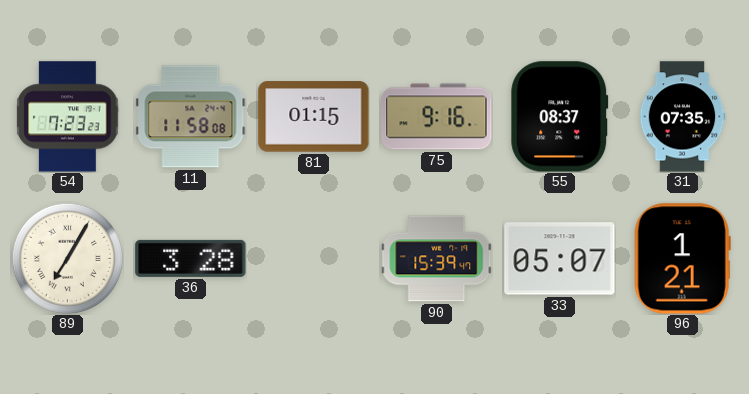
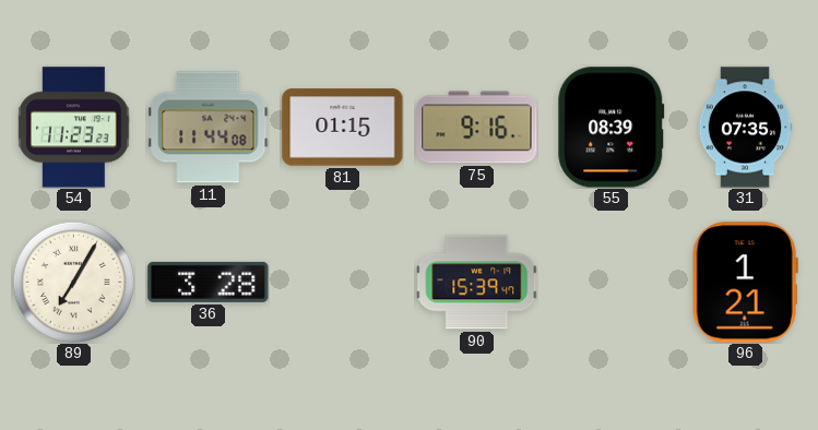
54: 7:23 -> 11:23 (74, 128)
11: 11:58 -> 11:44 (209, 128)
55: 08:37 -> 08:39 (612, 128)
33: 05:07 -> none (560, 259)
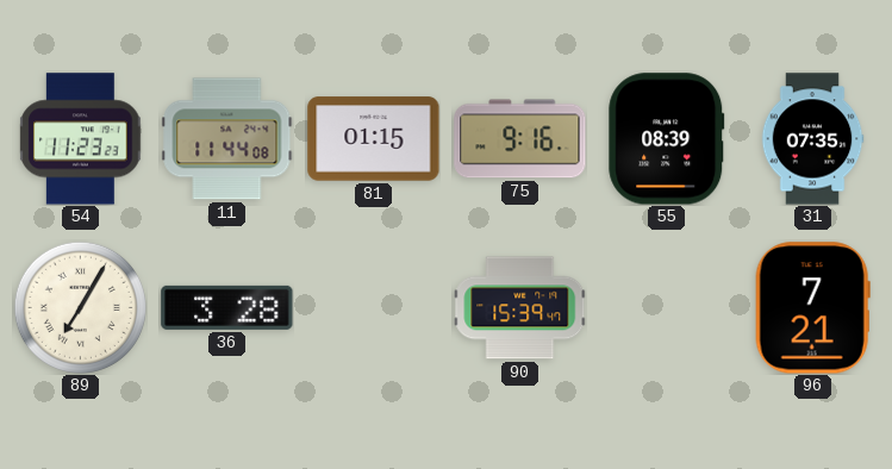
96: 1:21 -> 7:21 (812, 308)
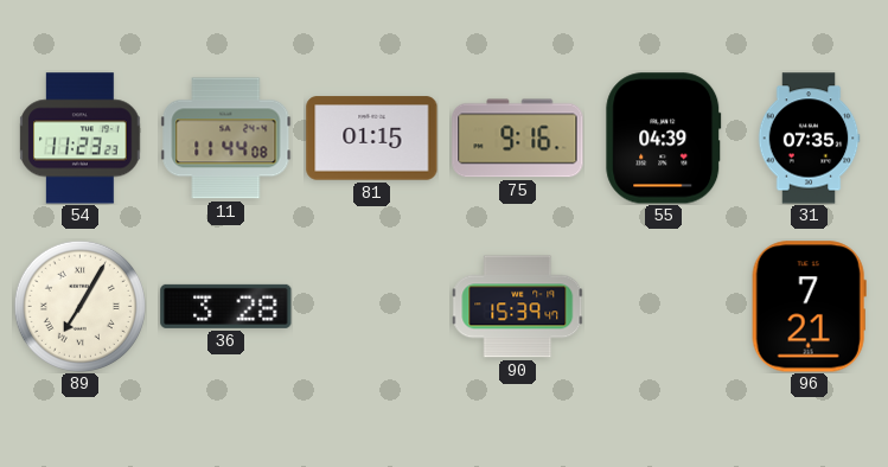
55: 08:39 -> 04:39 (664, 139)
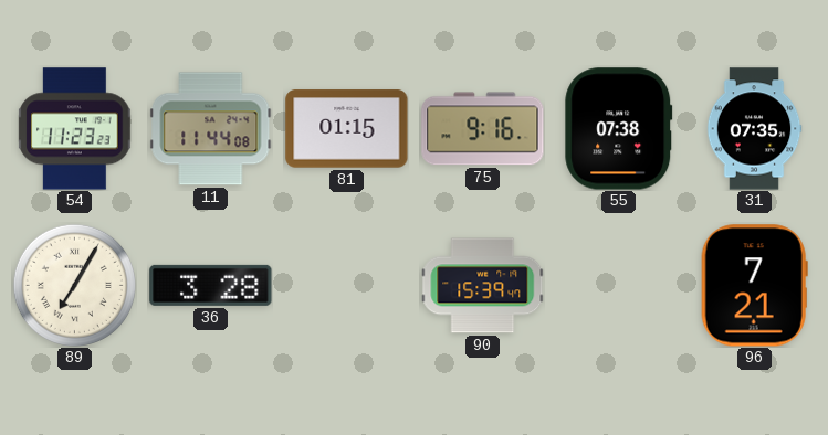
55: 04:39 -> 07:38 (619, 129)
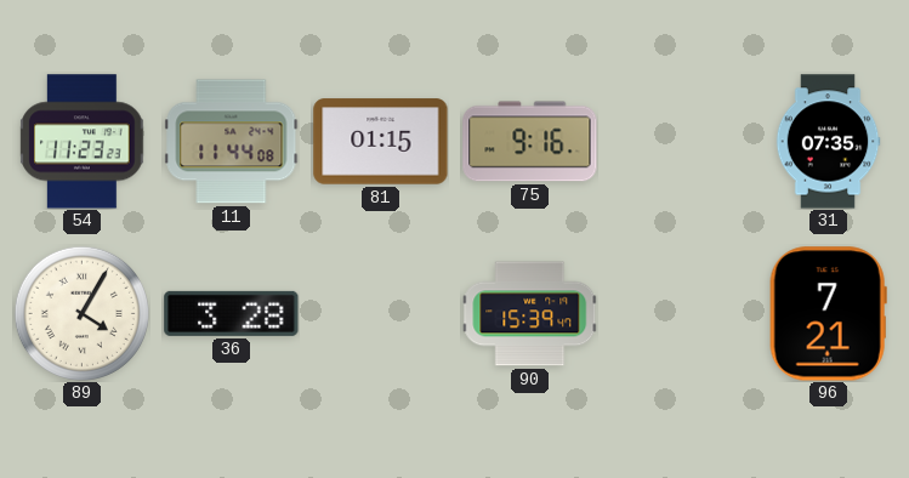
55: 07:38 -> none (619, 129)
89: 7:05 -> 4:05 (81, 313)
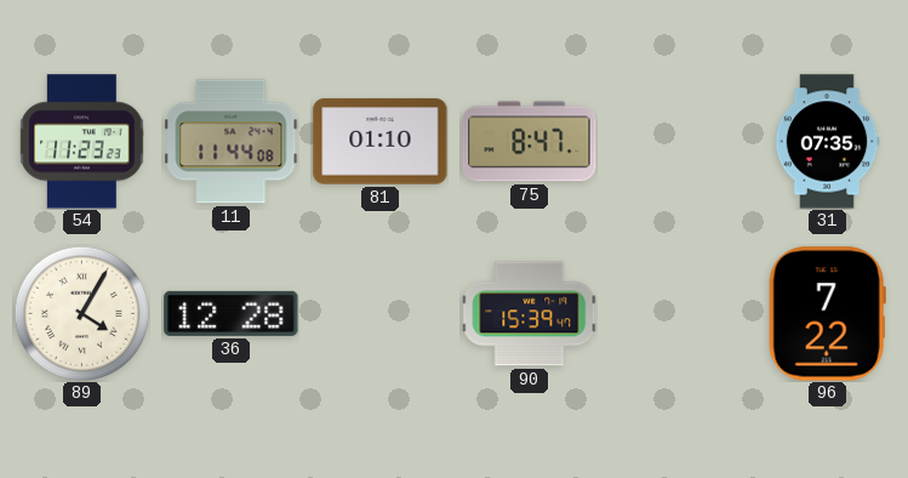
81: 01:15 -> 01:10 (381, 142)
75: 9:16 -> 8:47 (530, 142)
36: 3:28 -> 12:28 (232, 313)
96: 7:21 -> 7:22 (827, 314)
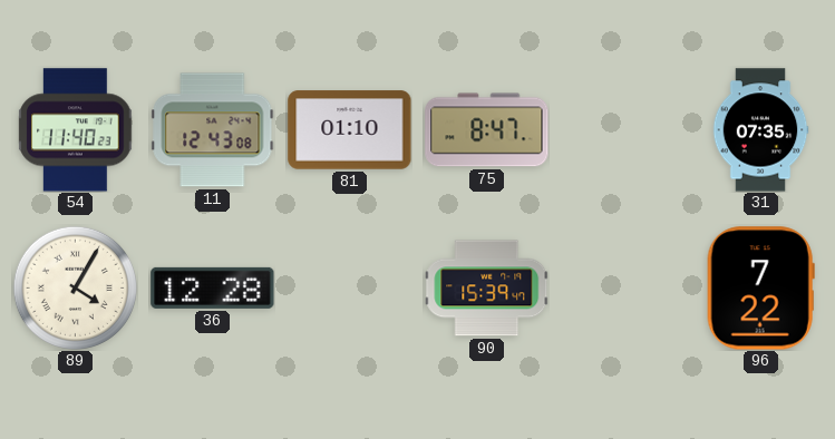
54: 11:23 -> 11:40 (76, 130)
11: 11:44 -> 12:43 (213, 130)
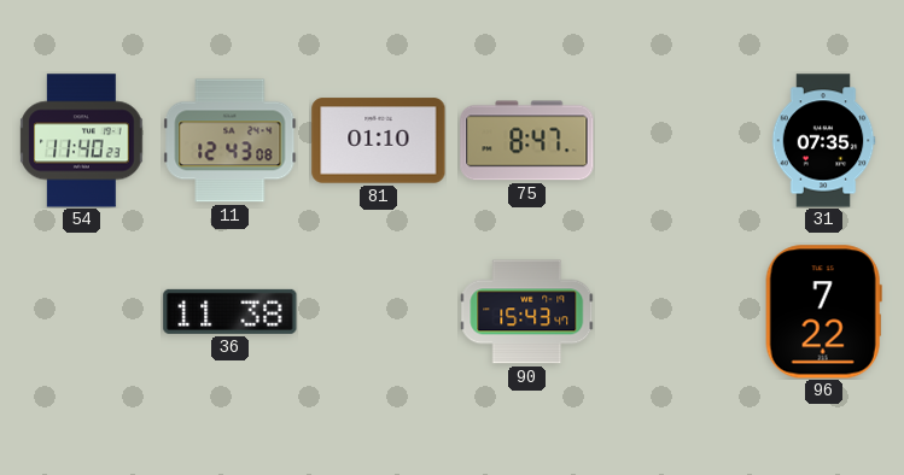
89: 4:05 -> none (75, 287)
36: 12:28 -> 11:38 (231, 311)
90: 15:39 -> 15:43 (526, 312)
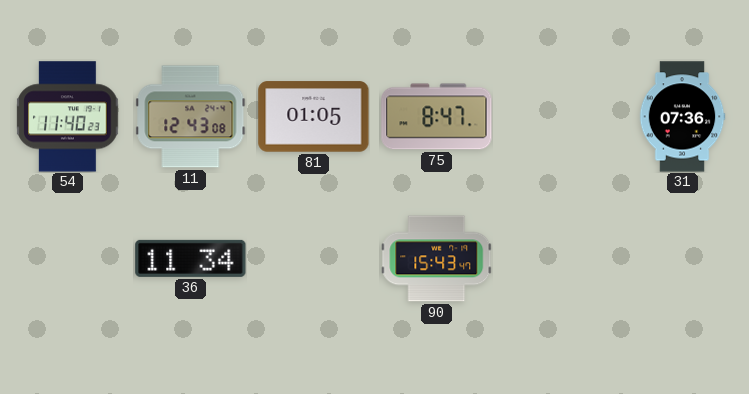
81: 01:10 -> 01:05 (314, 117)
31: 07:35 -> 07:36 (682, 117)
36: 11:38 -> 11:34 (191, 258)
96: 7:22 -> none (823, 312)
